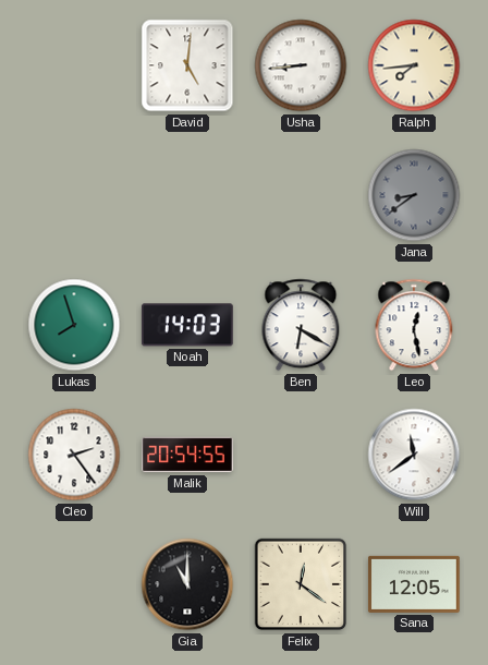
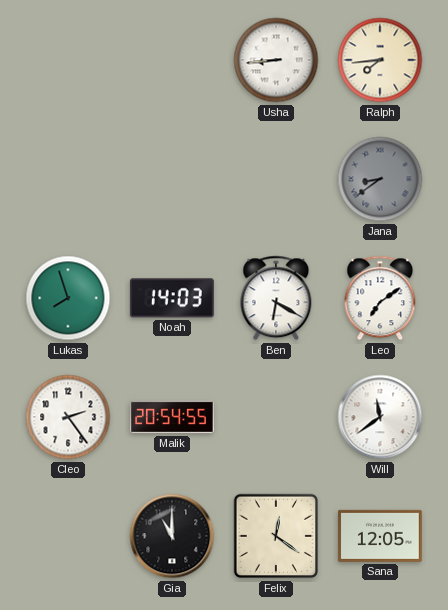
David: 5:01 -> none (187, 65)
Leo: 12:28 -> 7:09 (380, 298)
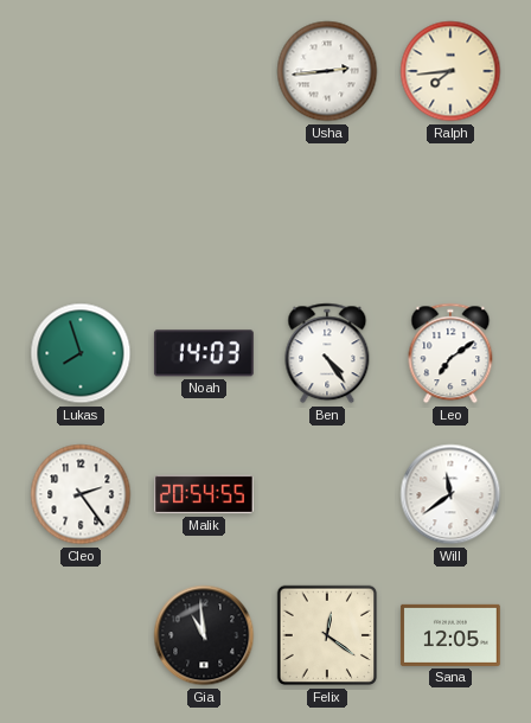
Usha: 8:44 -> 2:44 (327, 71)
Jana: 8:39 -> none (380, 179)
Ben: 6:20 -> 4:24 (327, 353)
Gia: 11:00 -> 10:59 (204, 635)
